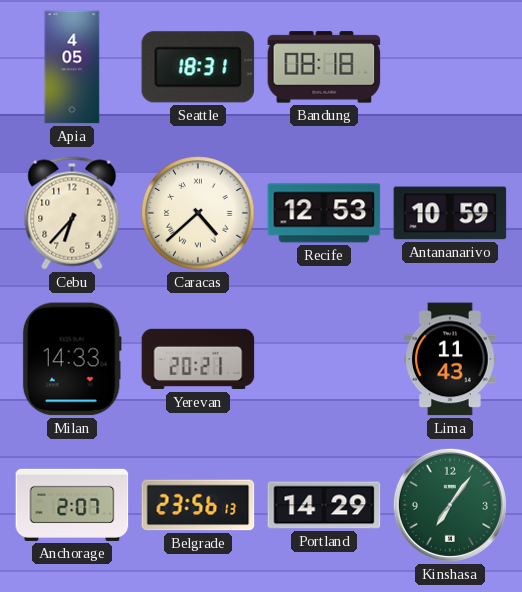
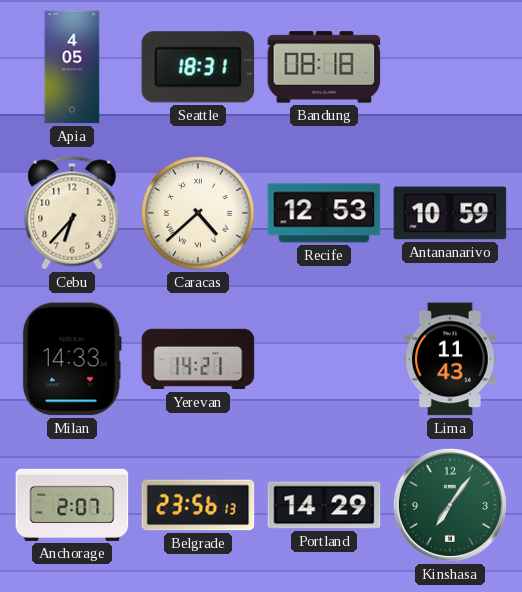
Yerevan: 20:21 -> 14:21 (198, 359)
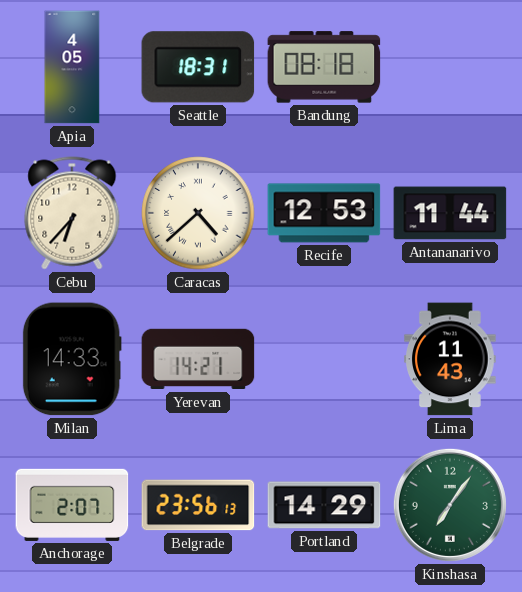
Antananarivo: 10:59 -> 11:44 (450, 213)
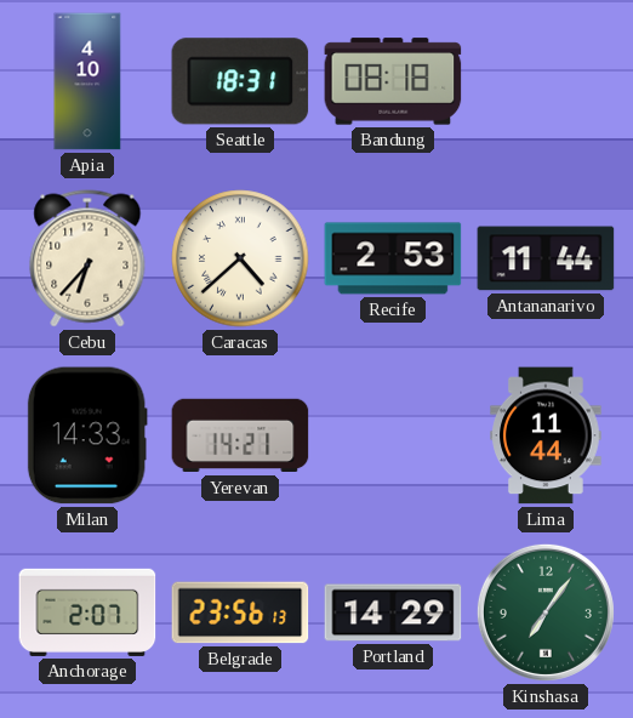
Apia: 4:05 -> 4:10 (87, 81)
Recife: 12:53 -> 2:53 (393, 258)
Lima: 11:43 -> 11:44 (546, 435)
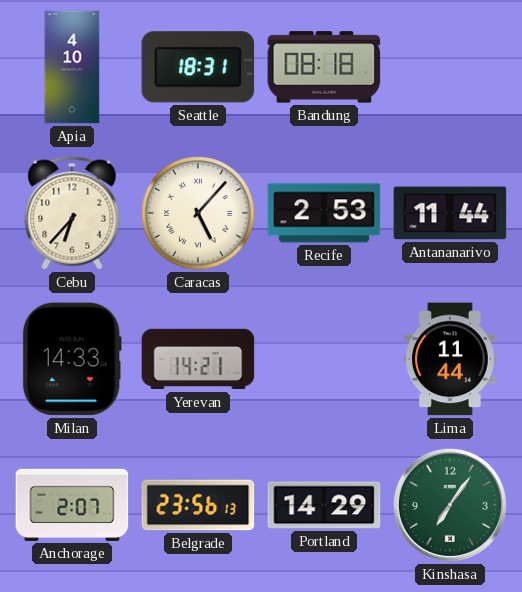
Caracas: 4:38 -> 5:07 (198, 213)
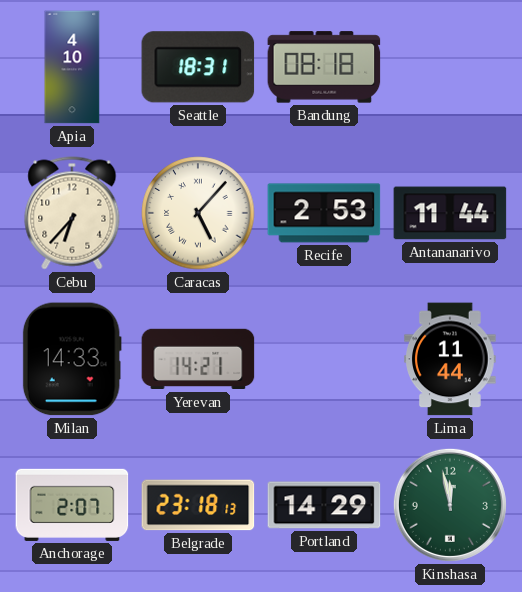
Belgrade: 23:56 -> 23:18 (198, 505)
Kinshasa: 7:06 -> 11:58 (450, 505)
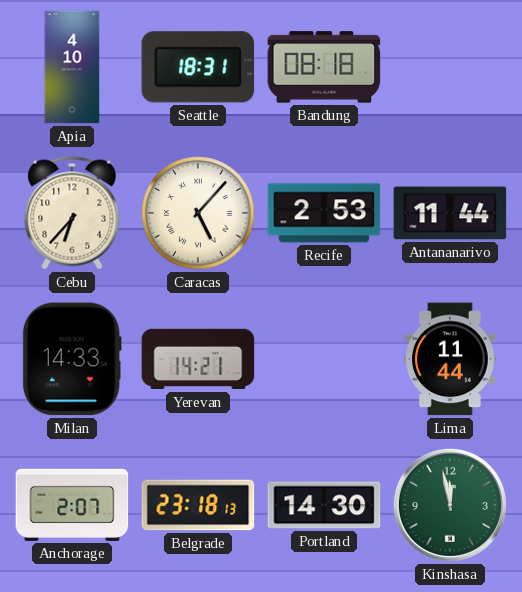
Portland: 14:29 -> 14:30 (324, 505)
